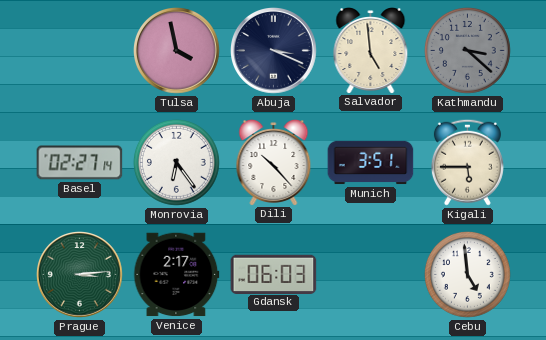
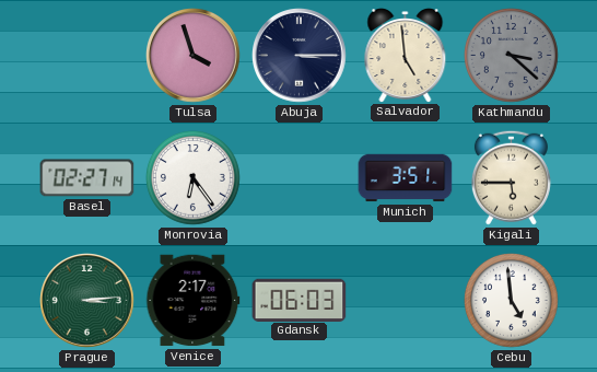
Tulsa: 3:58 -> 3:57 (194, 56)
Abuja: 3:19 -> 3:15 (300, 56)
Dili: 10:23 -> none (274, 163)
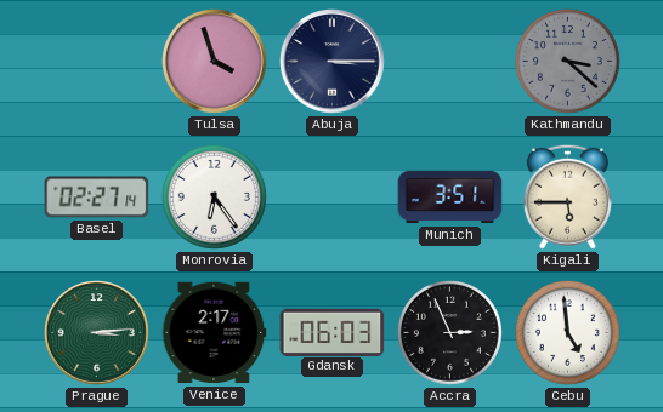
Salvador: 4:59 -> none (406, 56)
Accra: none -> 2:56 (450, 332)
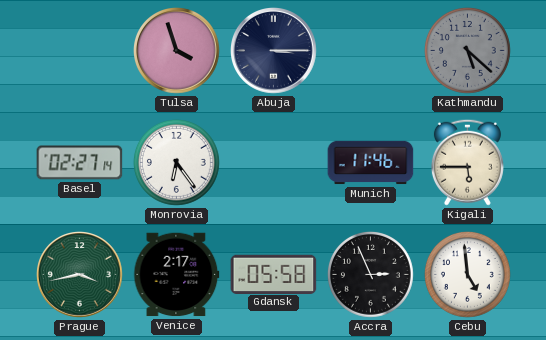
Kathmandu: 3:22 -> 5:22 (468, 50)
Munich: 3:51 -> 11:46 (371, 163)
Prague: 3:14 -> 3:43 (80, 275)
Gdansk: 06:03 -> 05:58 (274, 274)
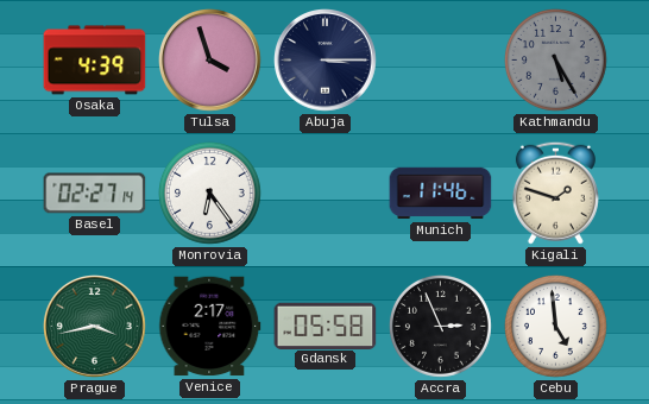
Osaka: none -> 4:39 (95, 61)
Kathmandu: 5:22 -> 5:25 (556, 59)
Kigali: 5:45 -> 1:48 (555, 192)
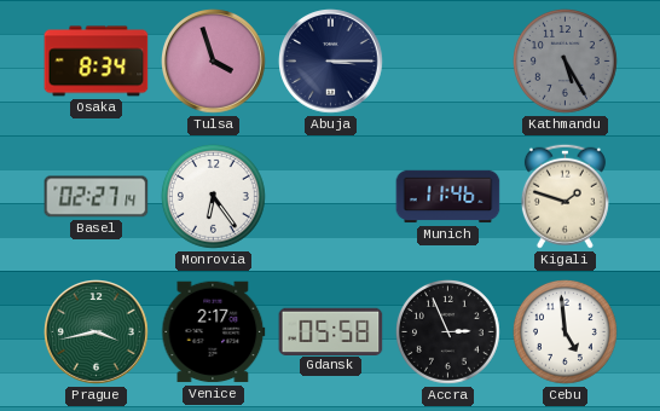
Osaka: 4:39 -> 8:34 (97, 62)
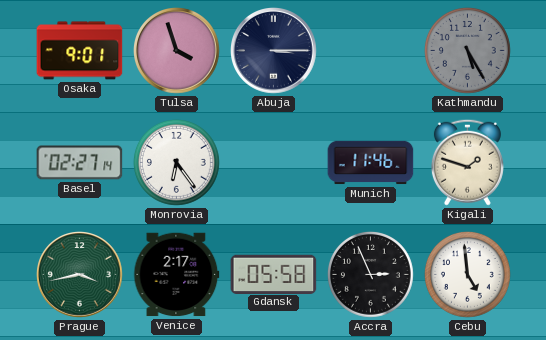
Osaka: 8:34 -> 9:01 (80, 51)
